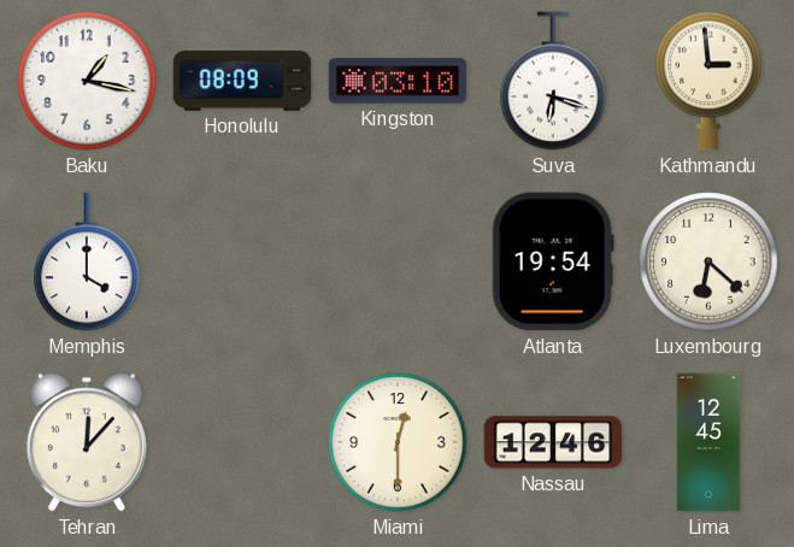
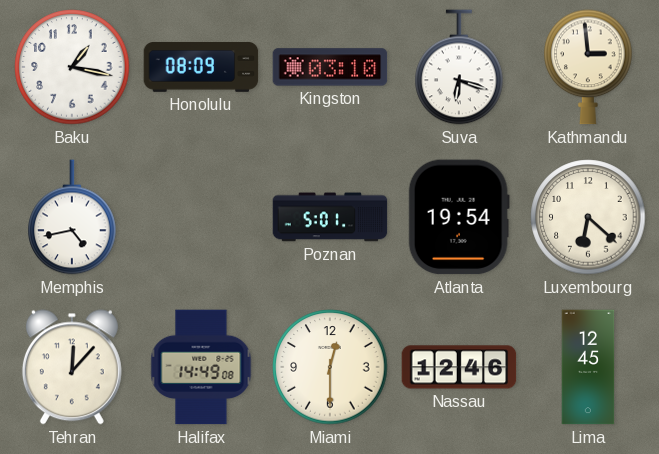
Memphis: 4:00 -> 4:43 (72, 217)
Poznan: none -> 5:01 (330, 217)
Halifax: none -> 14:49 (201, 367)
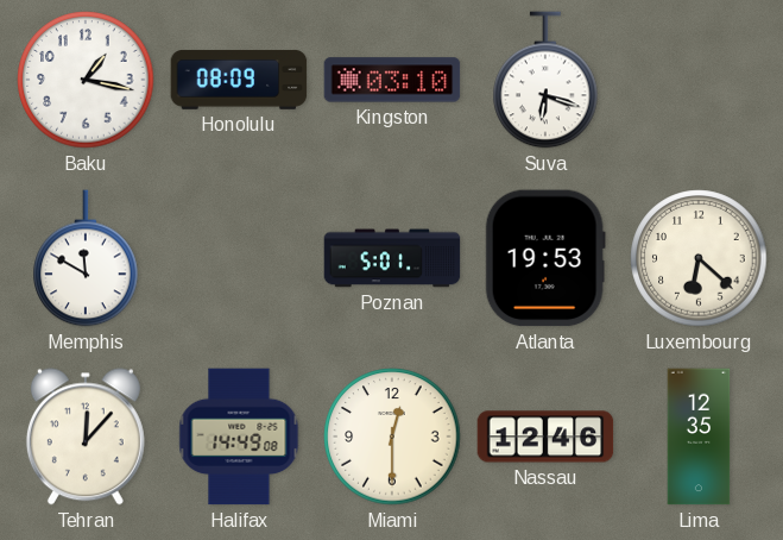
Kathmandu: 2:59 -> none (588, 67)
Memphis: 4:43 -> 11:50 (86, 258)
Atlanta: 19:54 -> 19:53 (545, 258)
Lima: 12:45 -> 12:35 (699, 437)
